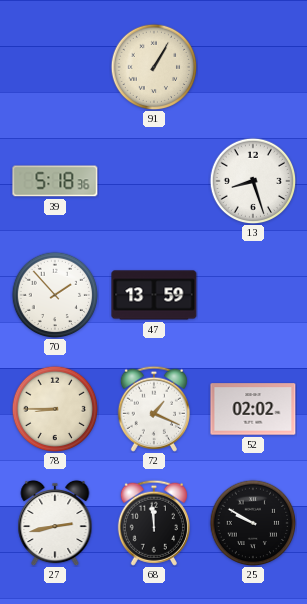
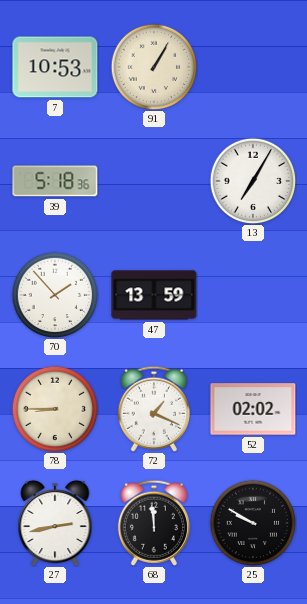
7: none -> 10:53 (55, 67)
13: 8:27 -> 7:05 (253, 181)
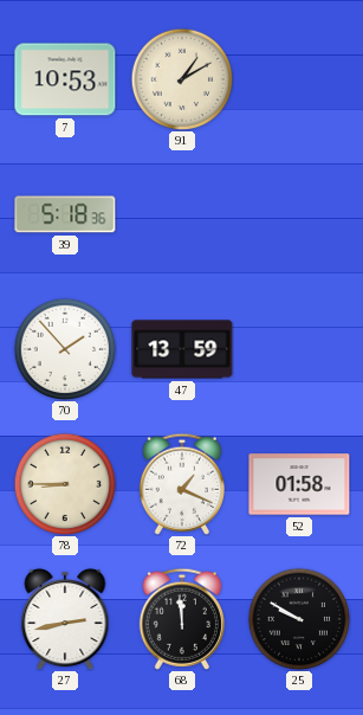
91: 1:05 -> 1:10 (182, 79)
13: 7:05 -> none (253, 181)
52: 02:02 -> 01:58 (299, 484)
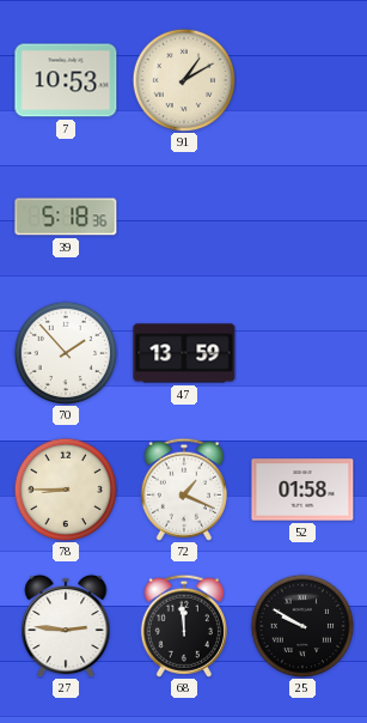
27: 2:43 -> 2:46 (66, 626)
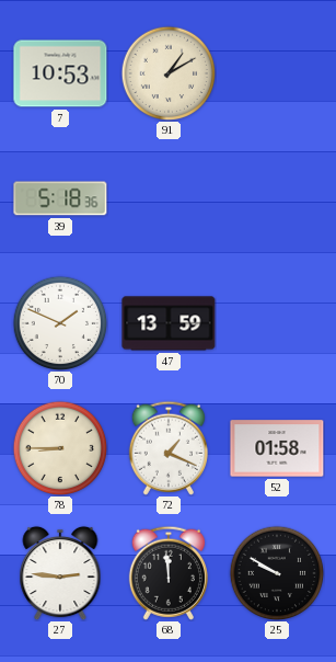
70: 1:53 -> 1:49 (60, 323)
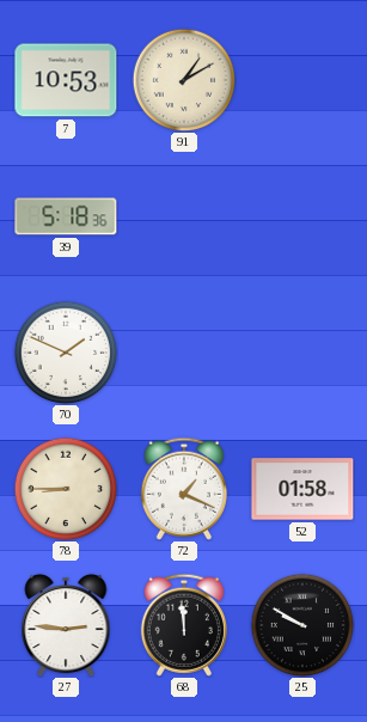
47: 13:59 -> none (169, 323)
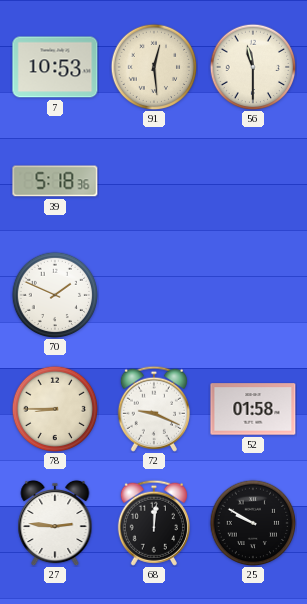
91: 1:10 -> 12:29 (154, 67)
56: none -> 11:30 (253, 67)
72: 1:19 -> 9:19 (154, 409)
68: 11:59 -> 12:01 (154, 523)
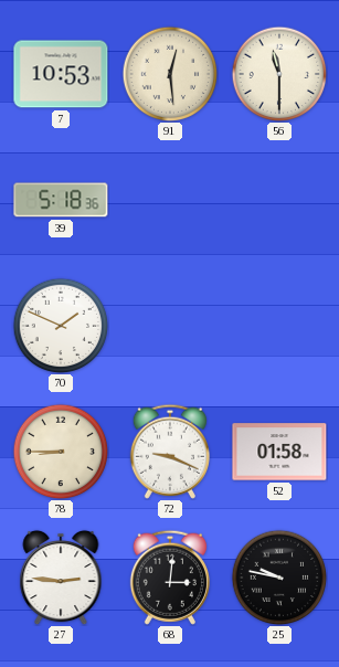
68: 12:01 -> 3:01 (170, 578)
25: 9:50 -> 9:47 (279, 578)
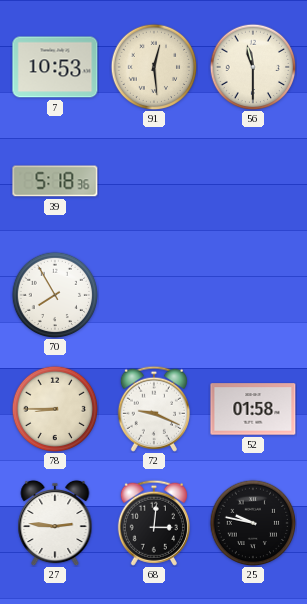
70: 1:49 -> 7:55 (55, 295)
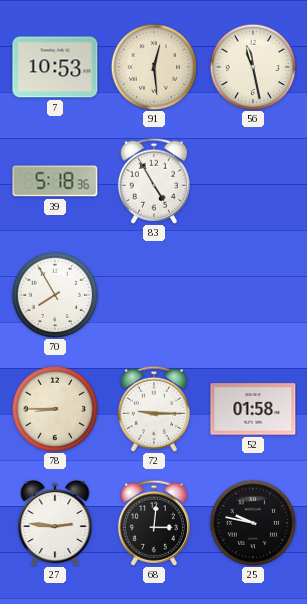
56: 11:30 -> 11:28 (253, 67)
83: none -> 4:55 (154, 181)
72: 9:19 -> 9:15 (154, 409)
